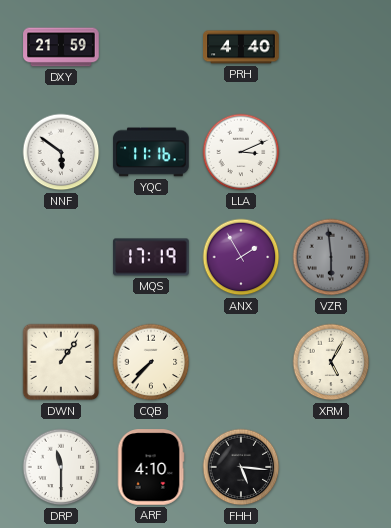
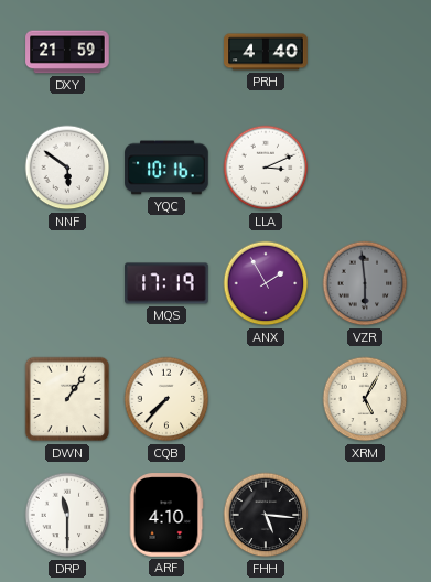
YQC: 11:16 -> 10:16 (166, 168)
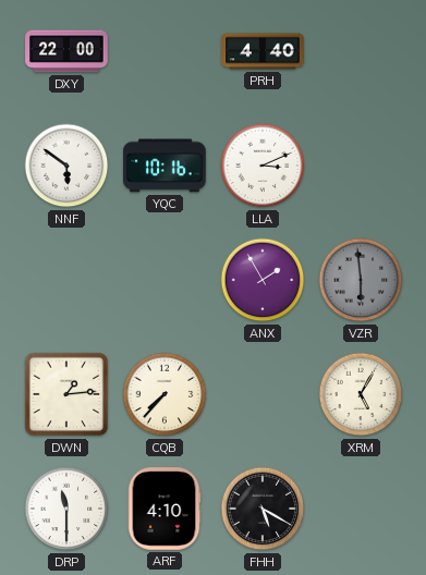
DXY: 21:59 -> 22:00 (66, 51)
MQS: 17:19 -> none (166, 283)
DWN: 1:06 -> 1:14 (66, 394)
FHH: 5:16 -> 5:20 (263, 509)
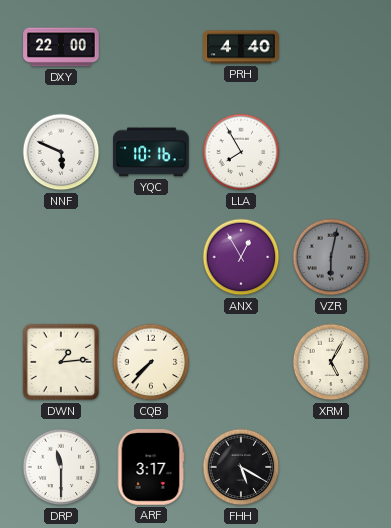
NNF: 5:51 -> 5:49 (61, 152)
LLA: 3:11 -> 7:55 (241, 152)
ANX: 1:55 -> 12:55 (241, 257)
VZR: 5:59 -> 6:02 (331, 257)
ARF: 4:10 -> 3:17 (151, 467)
